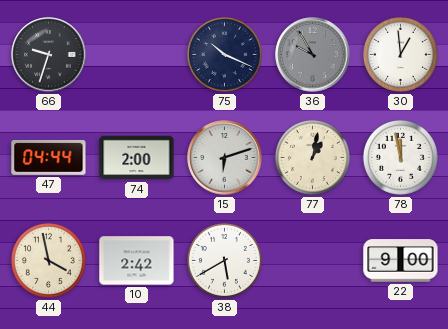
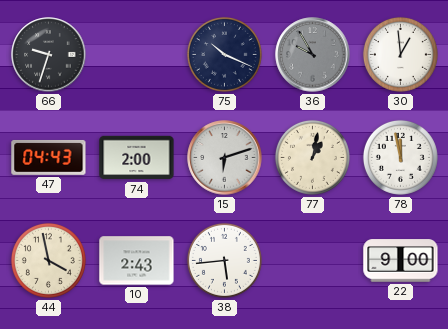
47: 04:44 -> 04:43 (49, 157)
10: 2:42 -> 2:43 (137, 261)
38: 5:40 -> 5:44 (224, 260)
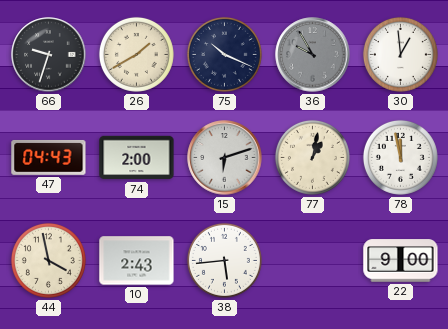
26: none -> 1:40 (136, 54)
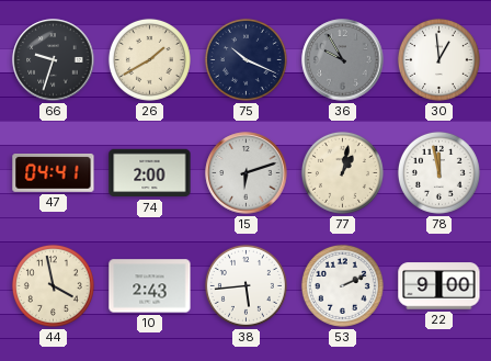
47: 04:43 -> 04:41 (54, 172)
53: none -> 2:11 (342, 285)
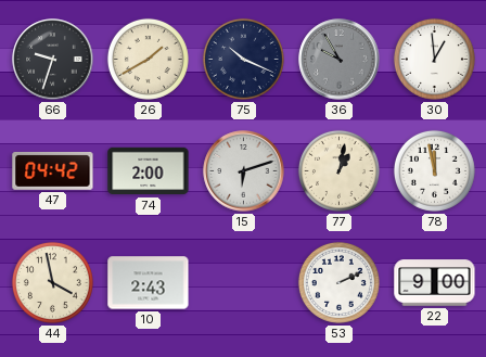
47: 04:41 -> 04:42 (53, 170)
38: 5:44 -> none (245, 285)
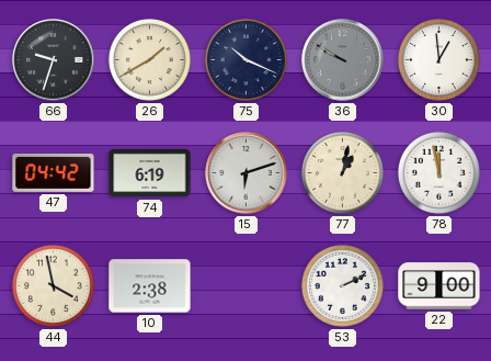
36: 9:55 -> 9:50 (343, 60)
74: 2:00 -> 6:19 (150, 173)
10: 2:43 -> 2:38 (150, 286)
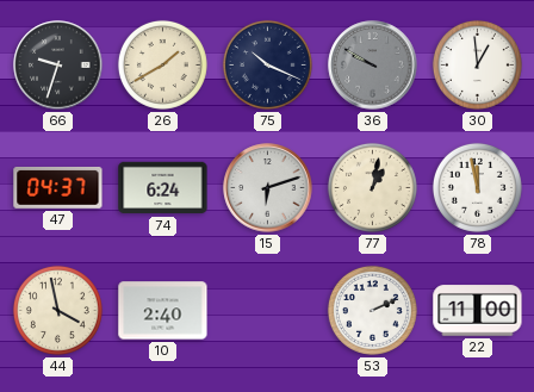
47: 04:42 -> 04:37 (58, 187)
74: 6:19 -> 6:24 (163, 188)
10: 2:38 -> 2:40 (163, 311)
22: 9:00 -> 11:00 (478, 311)
